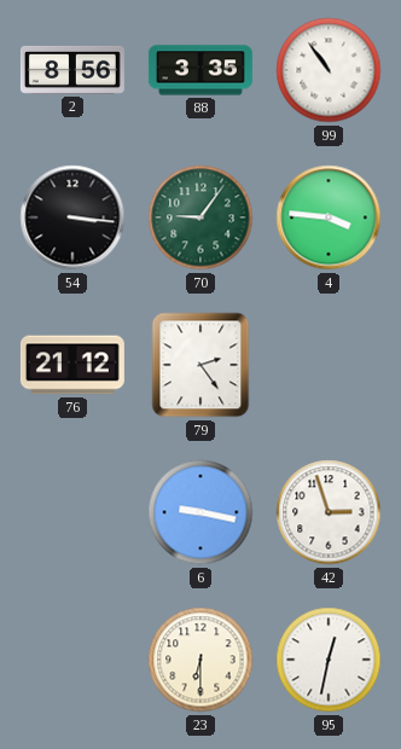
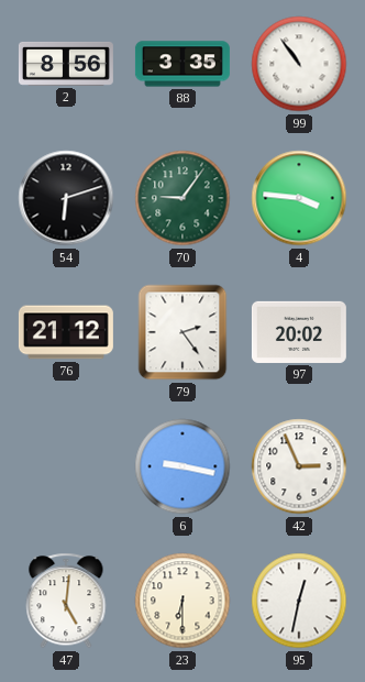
54: 3:16 -> 6:12 (66, 198)
97: none -> 20:02 (299, 332)
42: 2:57 -> 2:56 (299, 466)
47: none -> 5:01 (66, 601)
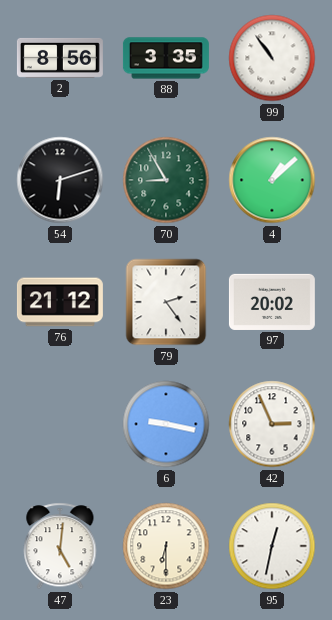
70: 9:06 -> 8:55 (166, 180)
4: 3:46 -> 1:08 (272, 180)
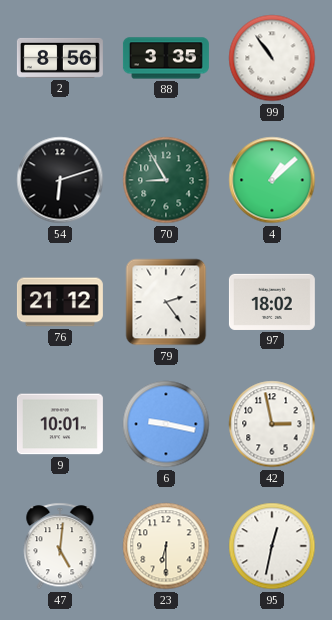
97: 20:02 -> 18:02 (272, 302)
9: none -> 10:01 (60, 424)
42: 2:56 -> 2:58 (272, 424)
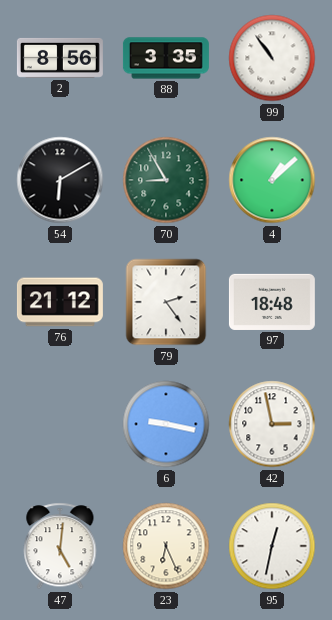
54: 6:12 -> 6:10 (60, 180)
97: 18:02 -> 18:48 (272, 302)
9: 10:01 -> none (60, 424)
23: 6:30 -> 6:26 (166, 546)
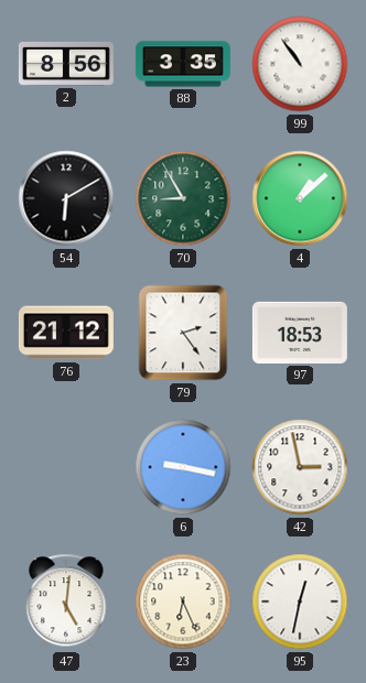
97: 18:48 -> 18:53 (300, 333)
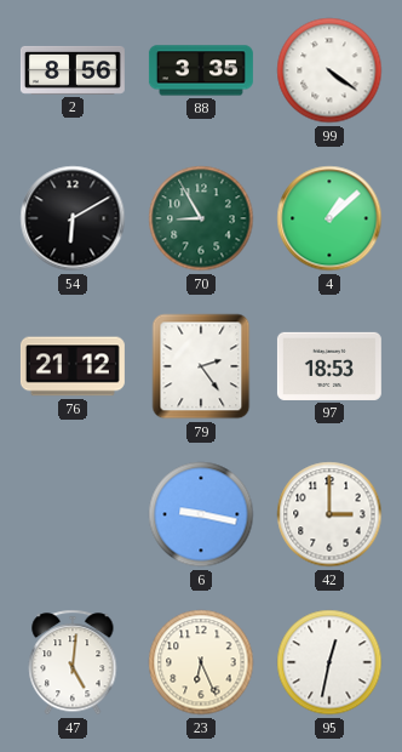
99: 10:54 -> 4:21 (329, 70)
42: 2:58 -> 3:00 (329, 514)
